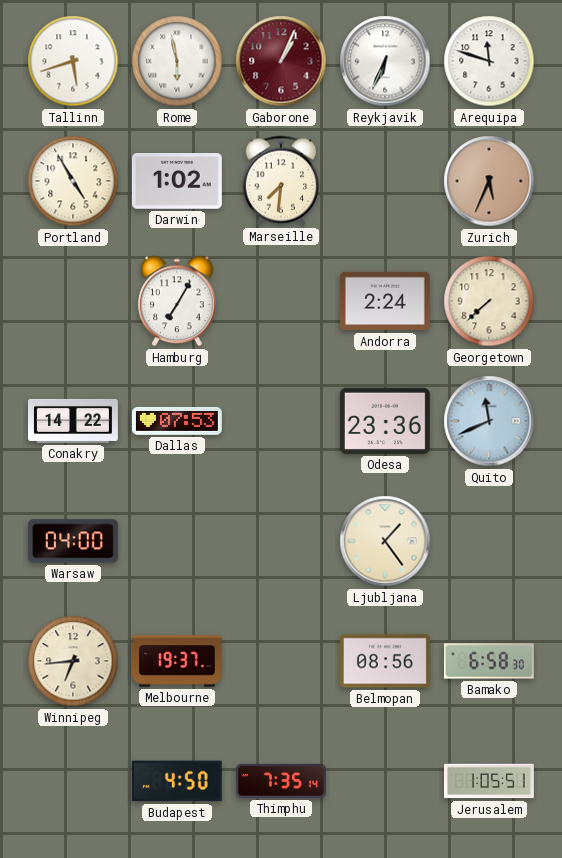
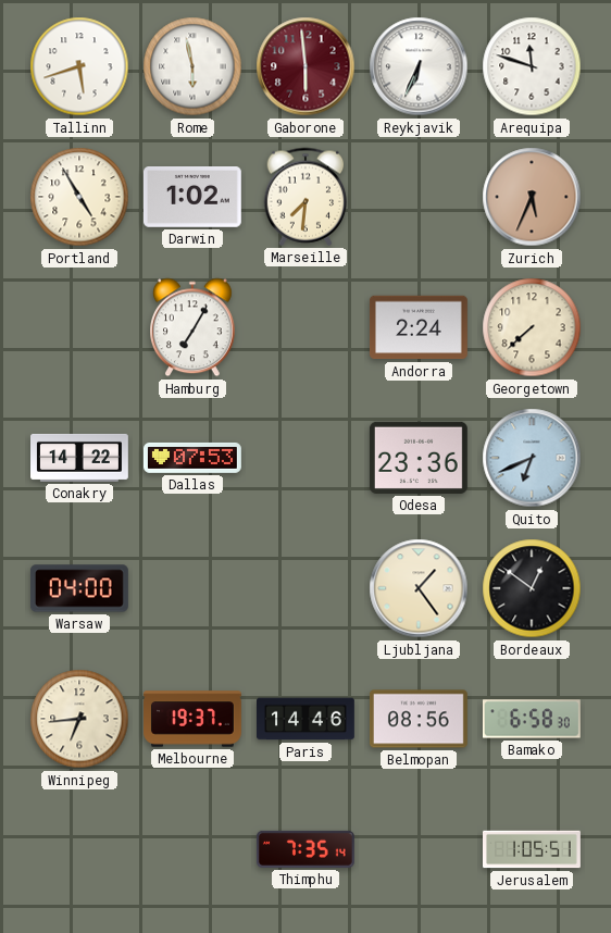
Gaborone: 1:04 -> 5:59 (305, 66)
Quito: 11:41 -> 6:41 (532, 458)
Bordeaux: none -> 12:51 (532, 588)
Paris: none -> 14:46 (307, 719)
Budapest: 4:50 -> none (177, 781)
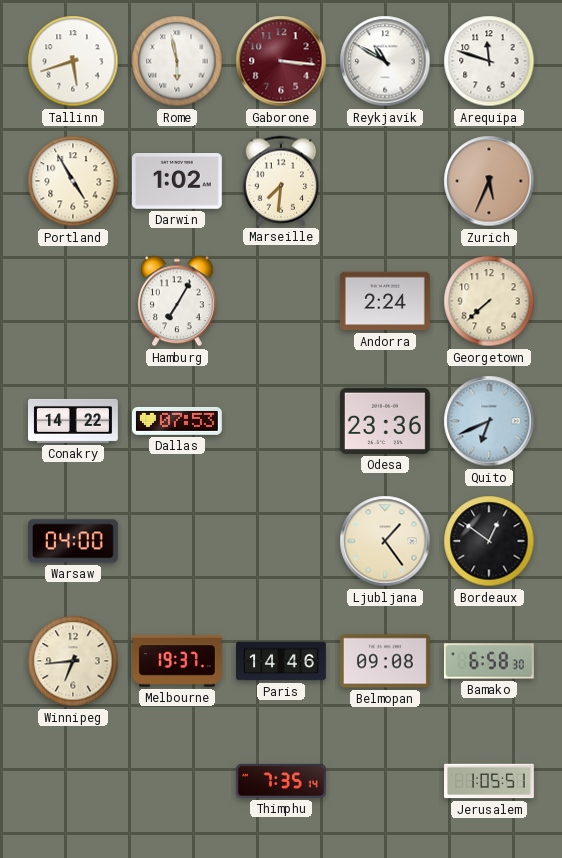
Gaborone: 5:59 -> 3:16 (281, 61)
Reykjavik: 6:34 -> 10:50 (385, 61)
Belmopan: 08:56 -> 09:08 (385, 661)
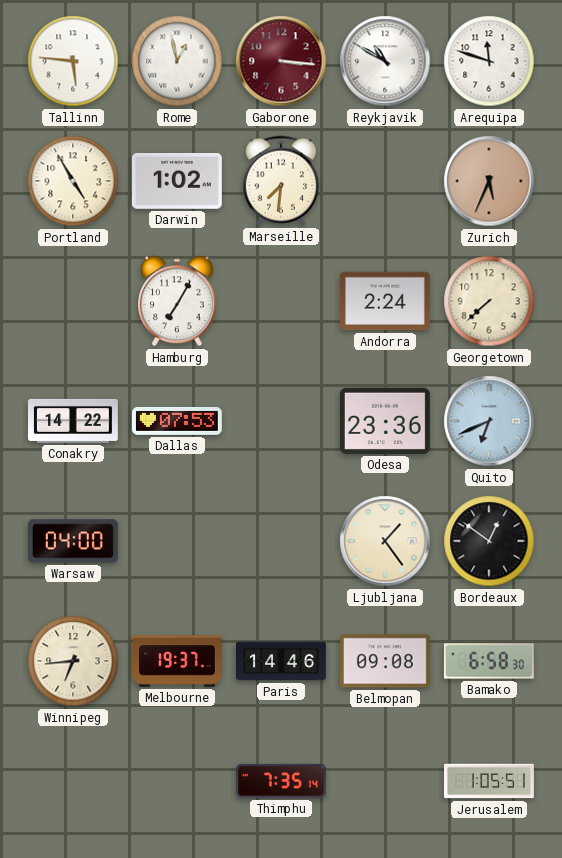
Tallinn: 5:42 -> 5:46 (73, 61)
Rome: 5:58 -> 12:58 (177, 61)
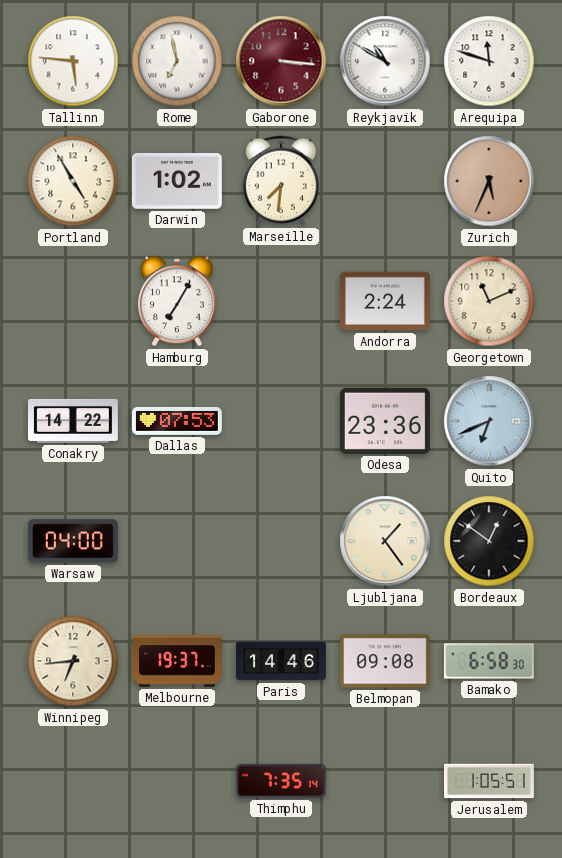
Rome: 12:58 -> 6:58 (177, 61)
Georgetown: 7:38 -> 11:11 (489, 301)
